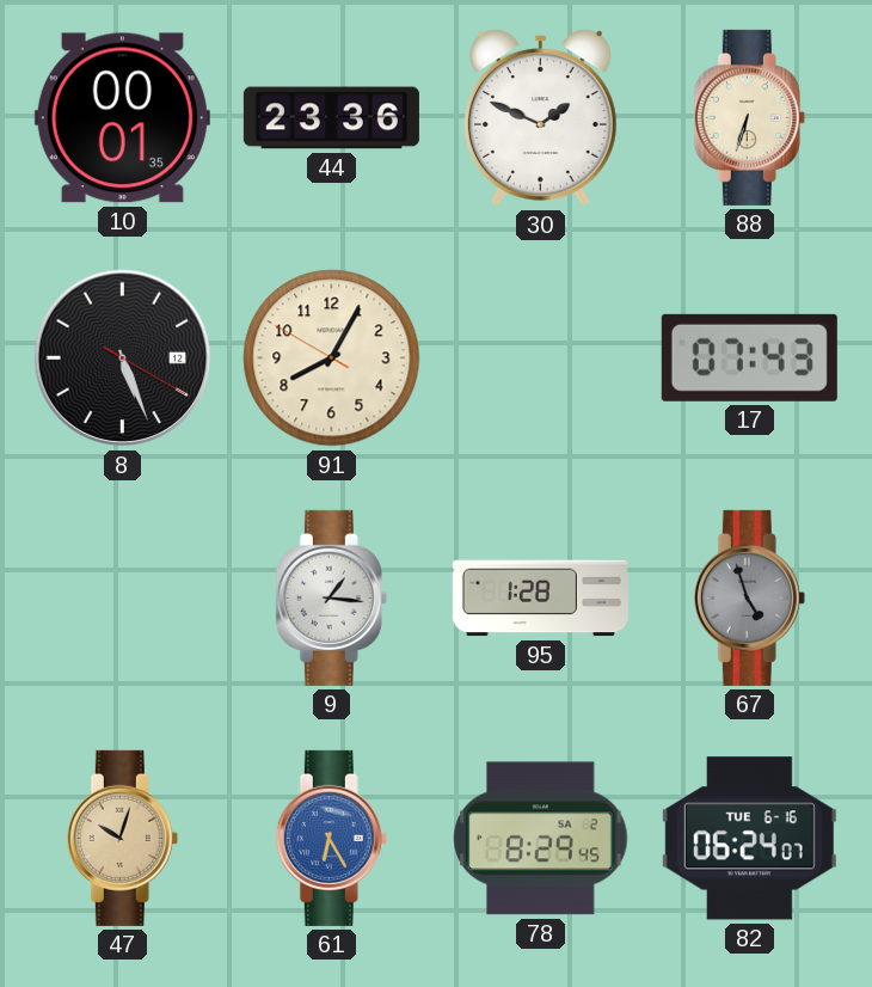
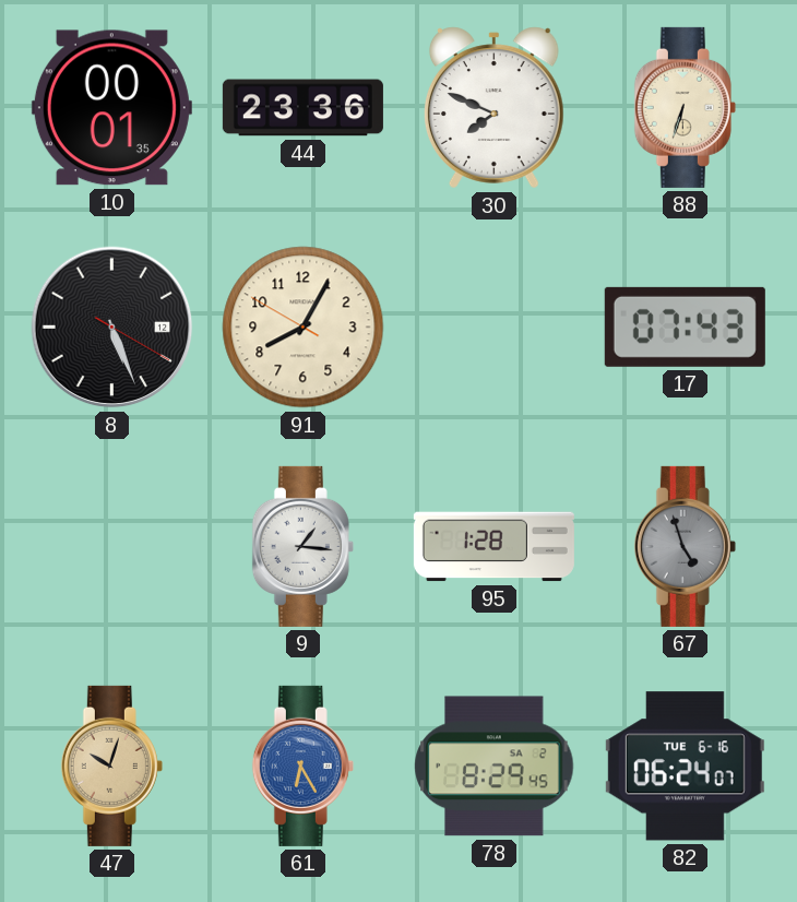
30: 1:49 -> 7:49 (493, 108)
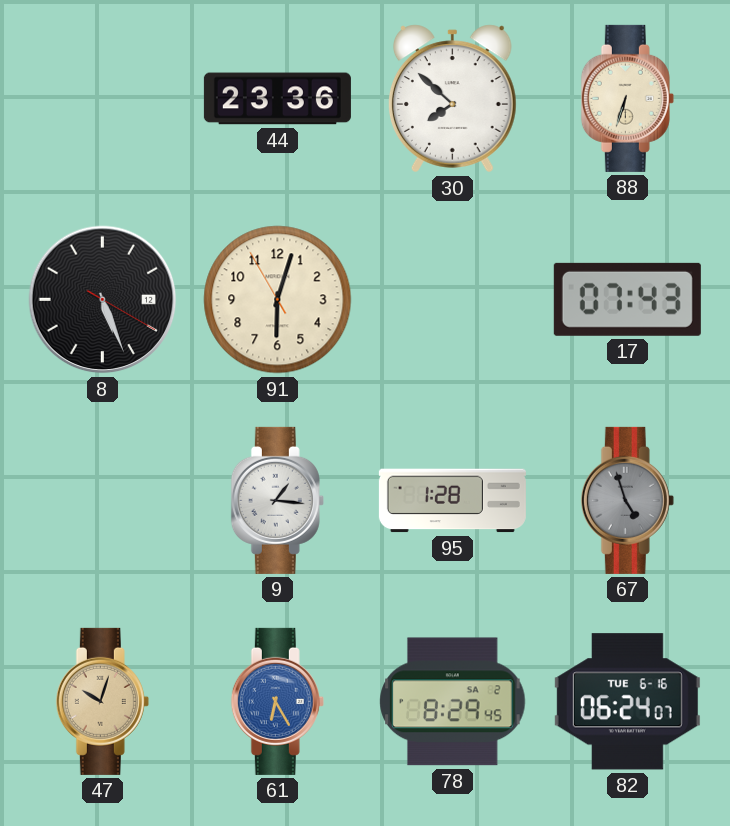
10: 00:01 -> none (111, 108)
30: 7:49 -> 7:52 (452, 99)
91: 8:04 -> 6:02 (278, 300)
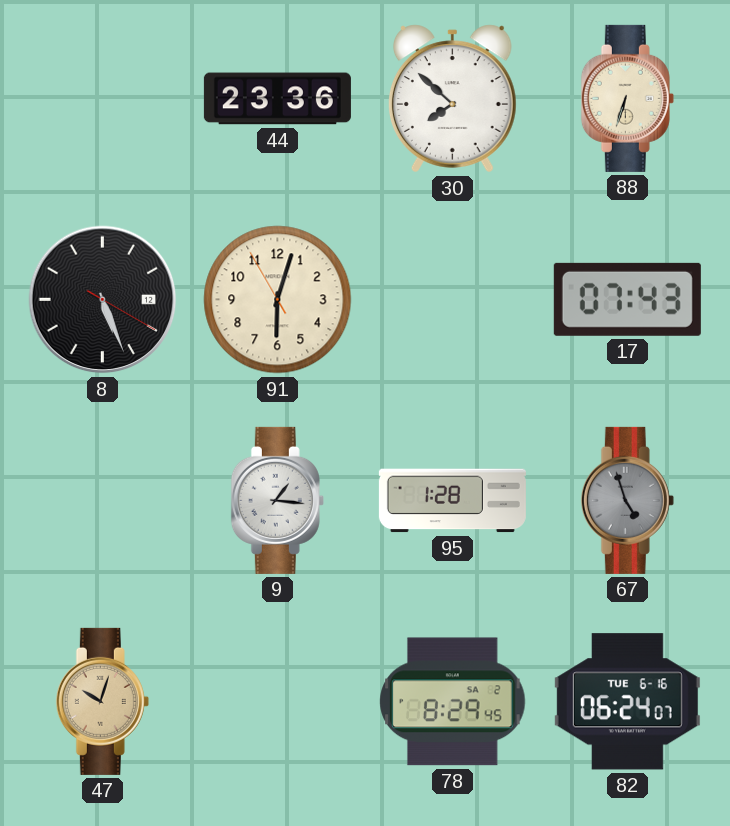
61: 6:25 -> none (277, 701)
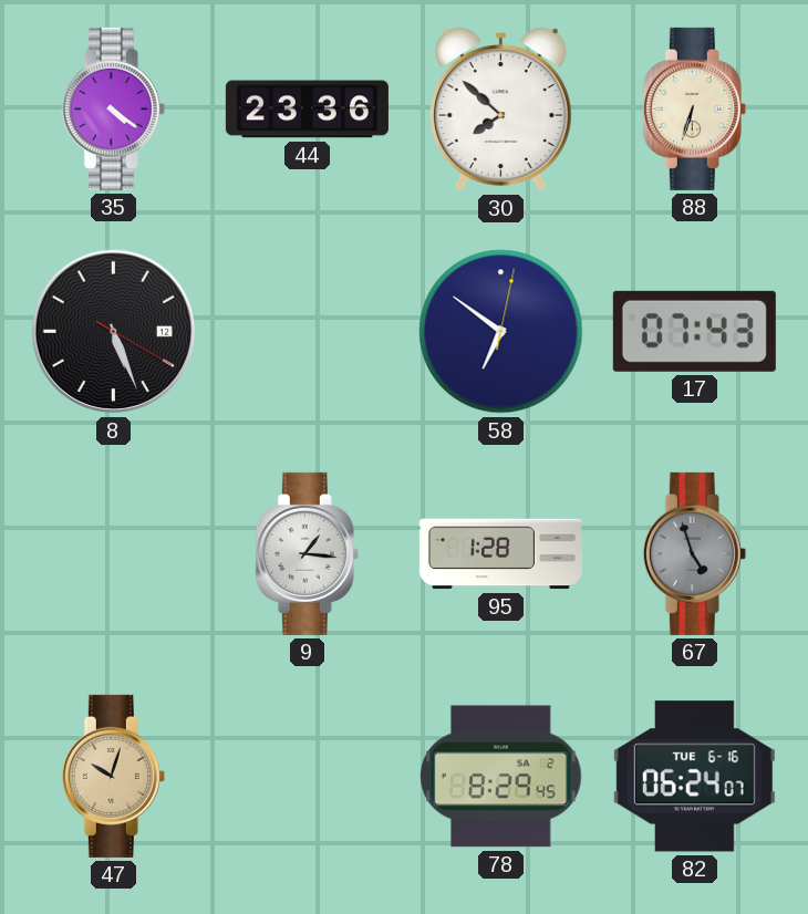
35: none -> 4:21 (113, 108)
91: 6:02 -> none (278, 300)
58: none -> 6:51 (501, 332)
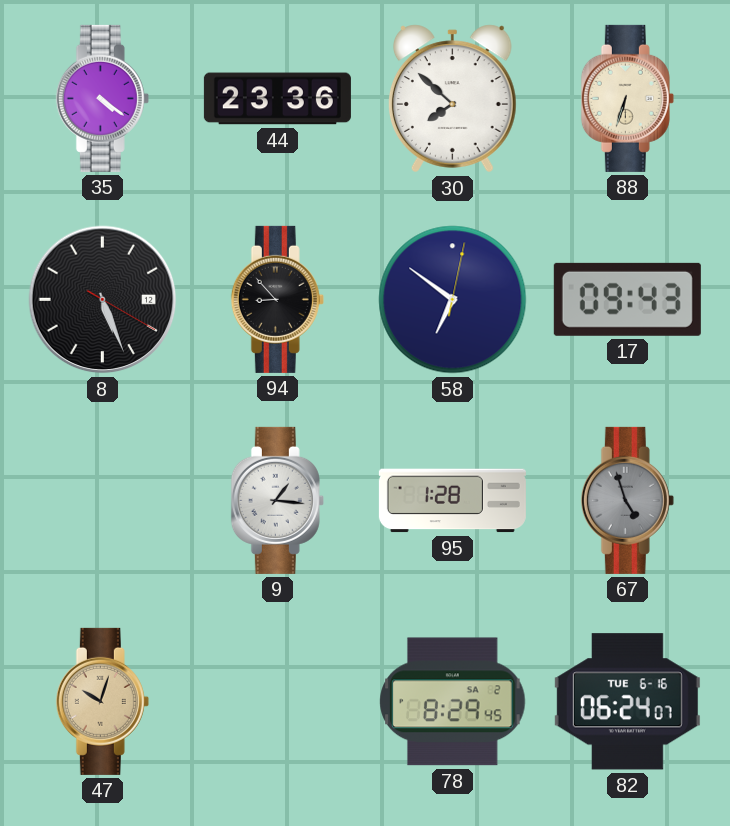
94: none -> 8:53 (277, 299)
17: 07:43 -> 09:43 (627, 299)
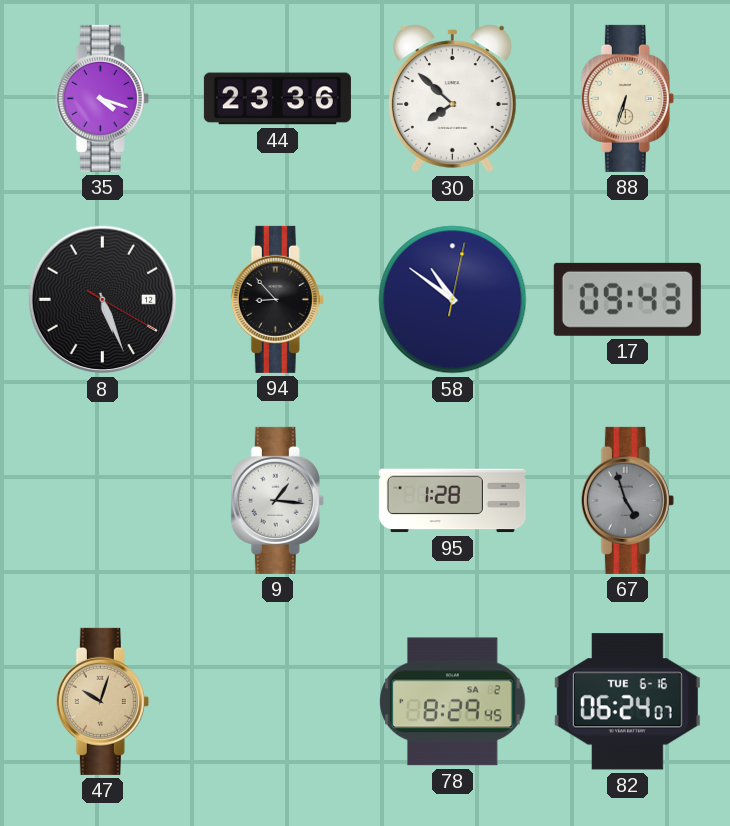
35: 4:21 -> 4:18 (102, 98)
58: 6:51 -> 10:51 (453, 300)
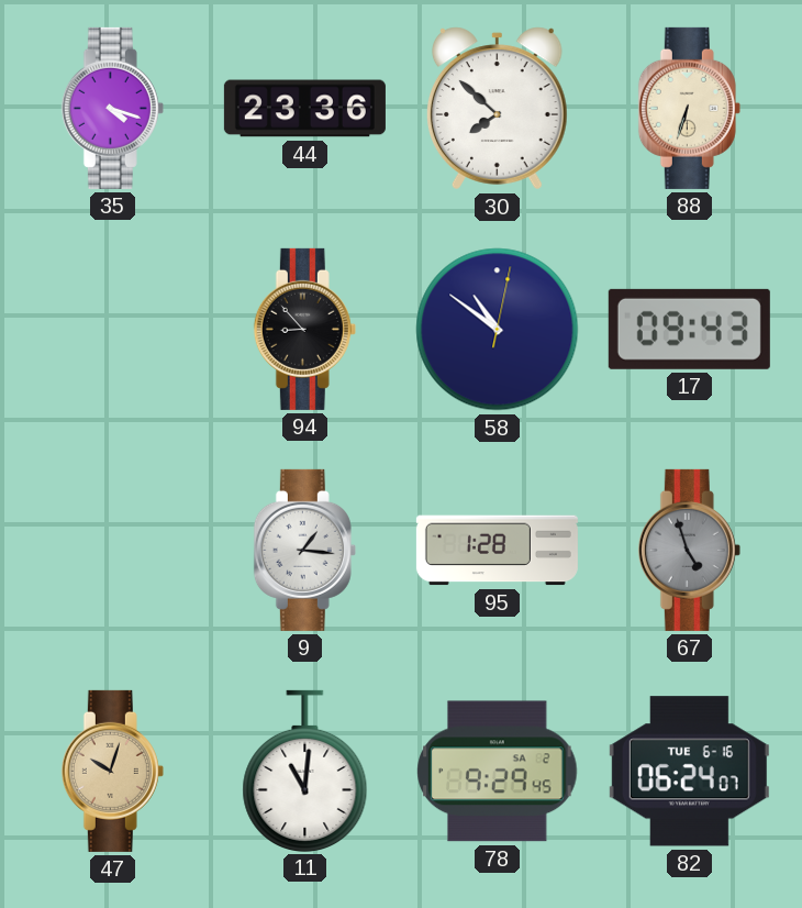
8: 5:26 -> none (103, 300)
11: none -> 11:01 (305, 771)
78: 8:29 -> 9:29 (498, 772)
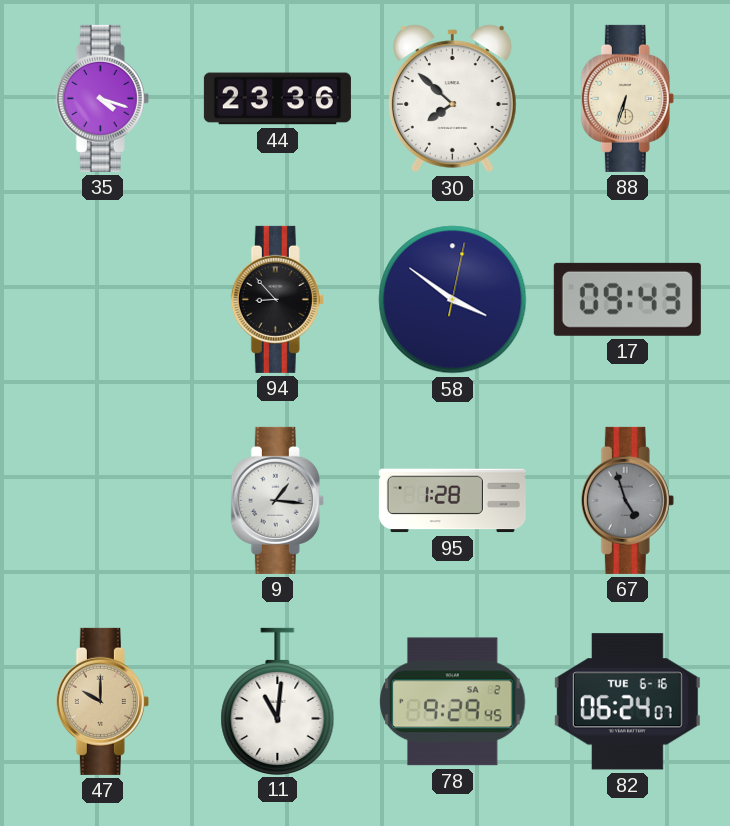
58: 10:51 -> 3:51 (453, 300)
47: 10:03 -> 10:00 (102, 701)
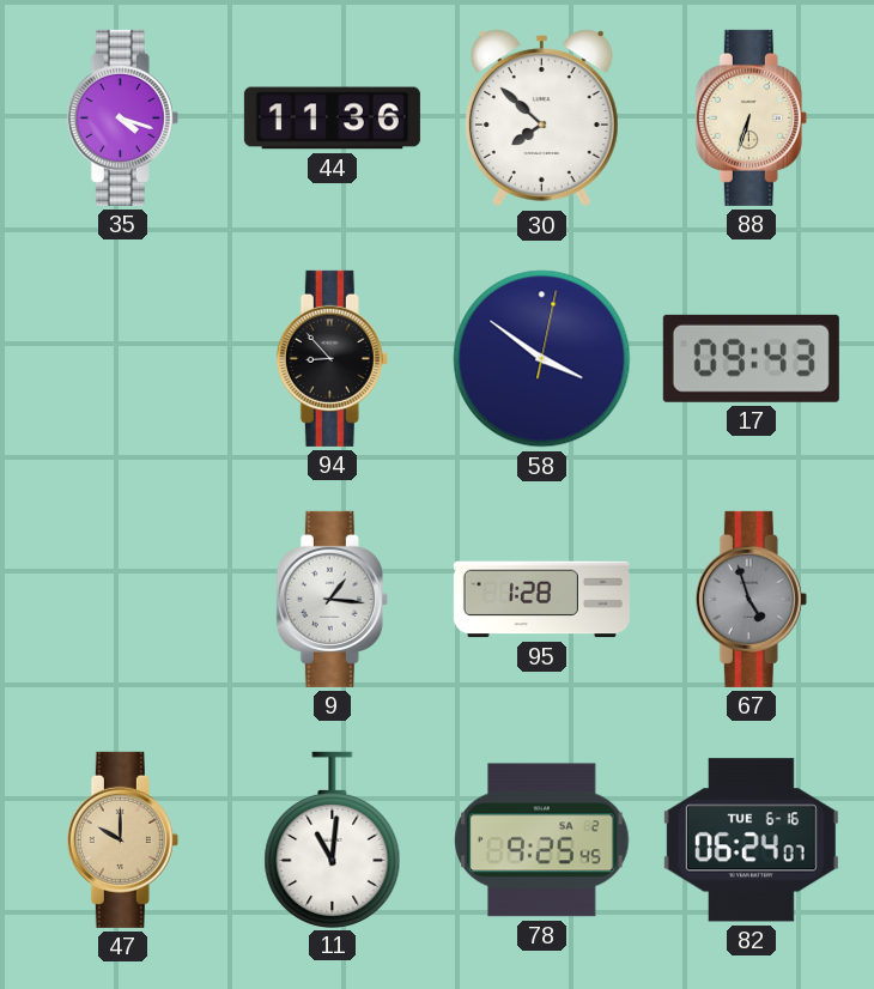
44: 23:36 -> 11:36 (332, 119)
78: 9:29 -> 9:25 (542, 841)
